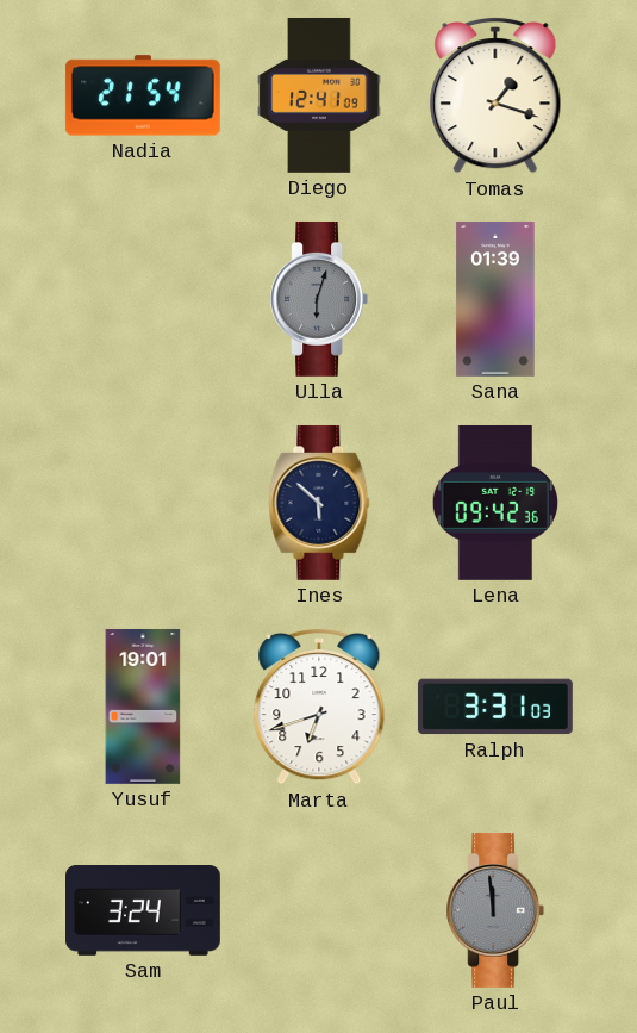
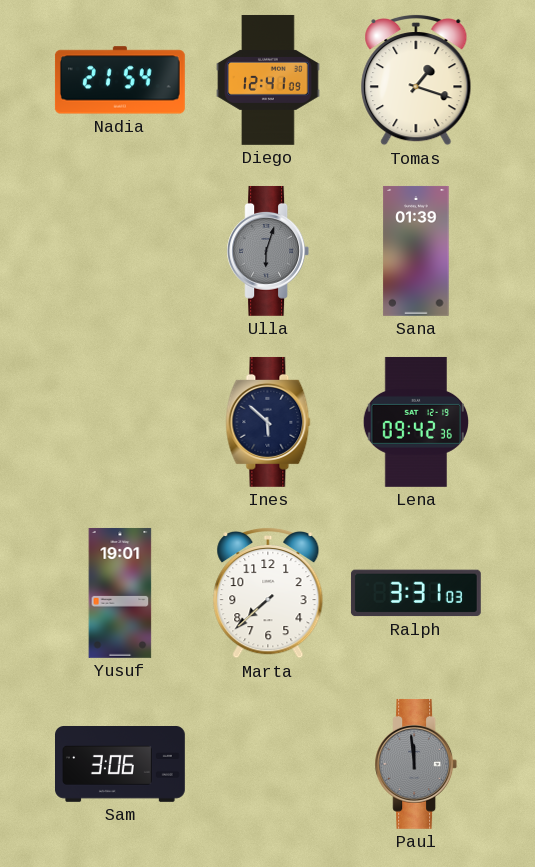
Marta: 6:42 -> 7:38 (268, 593)
Sam: 3:24 -> 3:06 (121, 765)
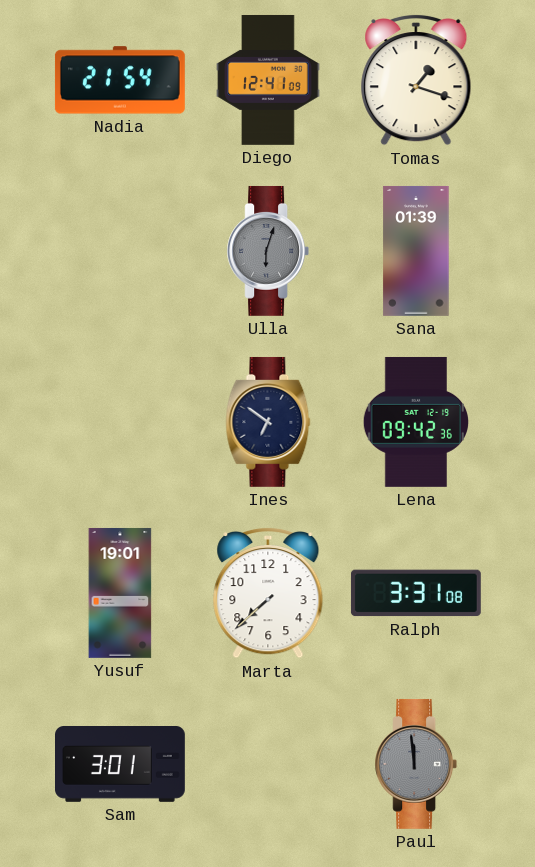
Ines: 5:52 -> 6:51 (268, 422)
Ralph: 3:31:03 -> 3:31:08 (416, 593)
Sam: 3:06 -> 3:01 (121, 765)
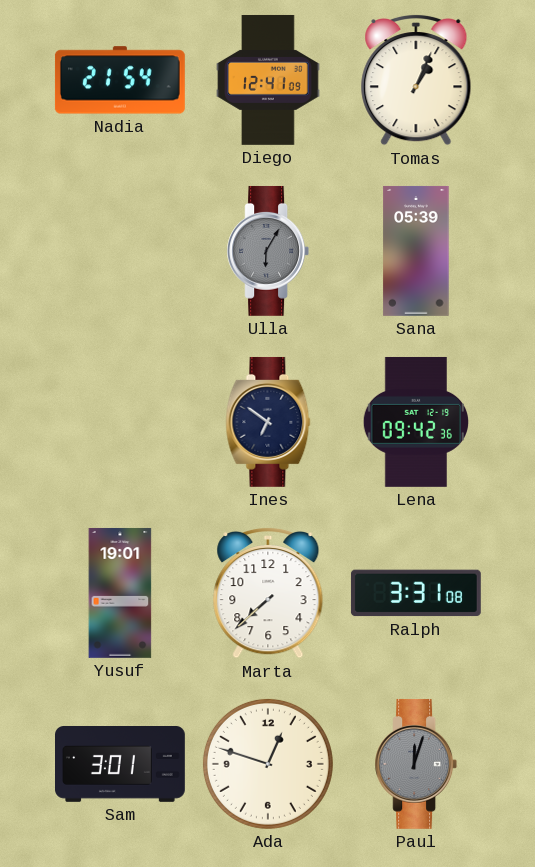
Tomas: 1:18 -> 1:04 (416, 80)
Ulla: 6:03 -> 6:05 (268, 251)
Sana: 01:39 -> 05:39 (416, 251)
Ada: none -> 12:48 (268, 764)
Paul: 11:59 -> 12:03 (416, 764)
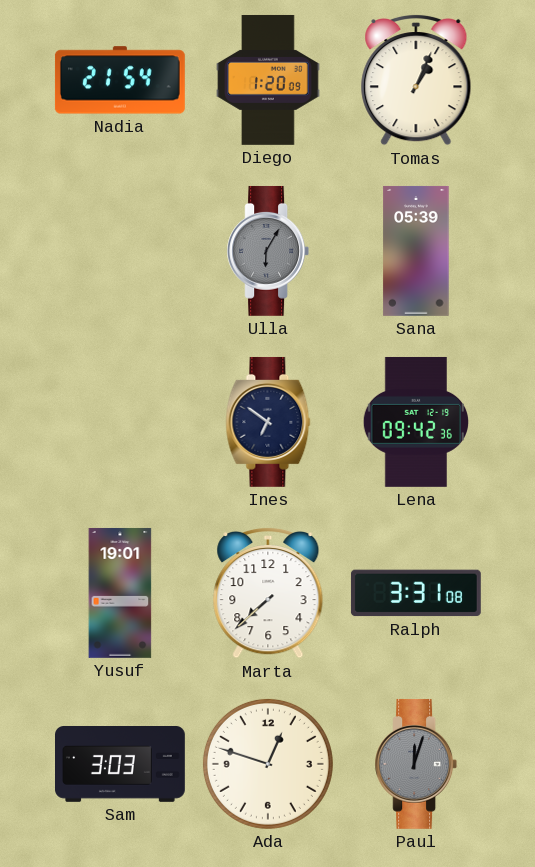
Diego: 12:41 -> 1:20 (268, 80)
Sam: 3:01 -> 3:03 (121, 765)
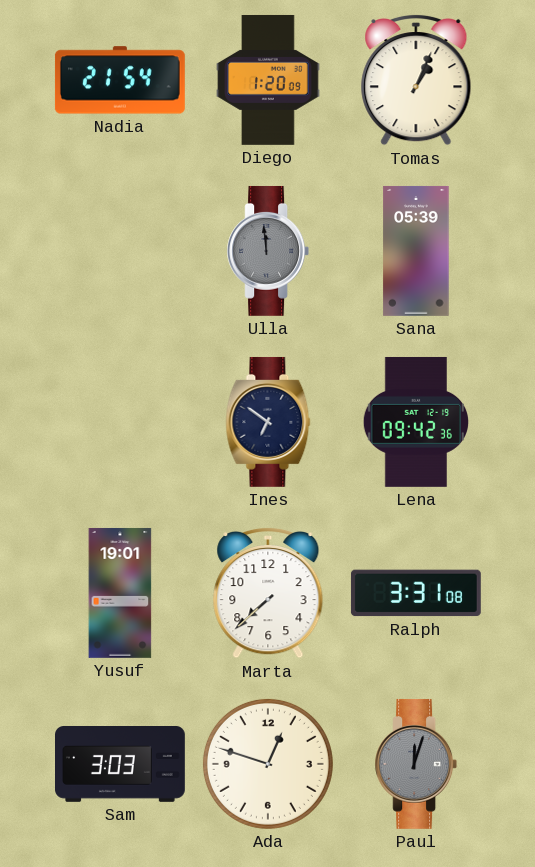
Ulla: 6:05 -> 11:59 (268, 251)
